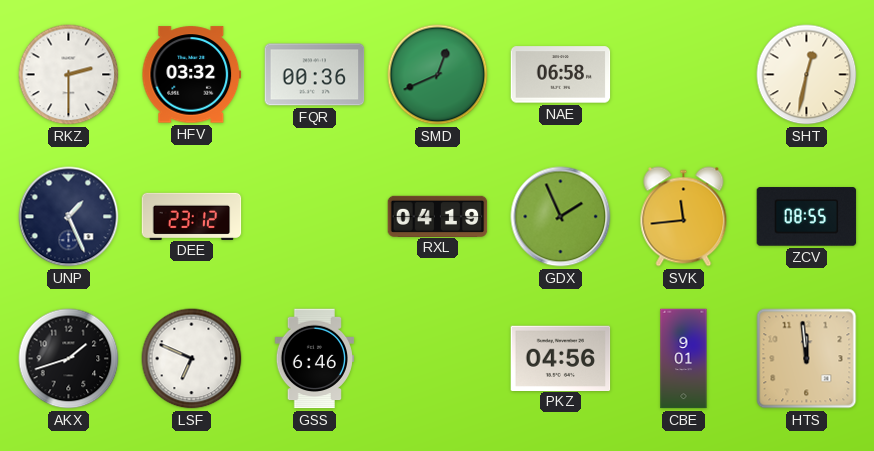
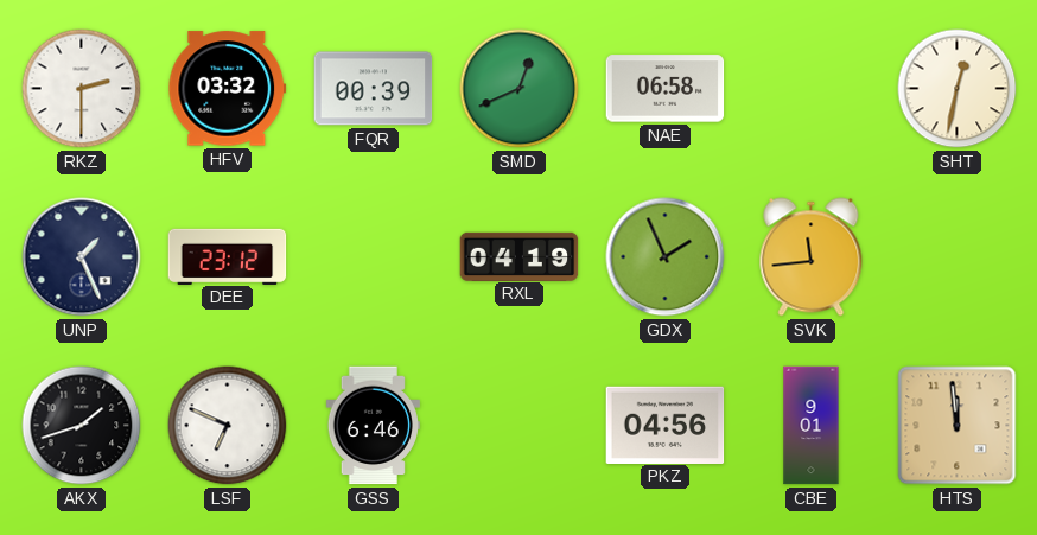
FQR: 00:36 -> 00:39 (374, 89)
ZCV: 08:55 -> none (807, 217)
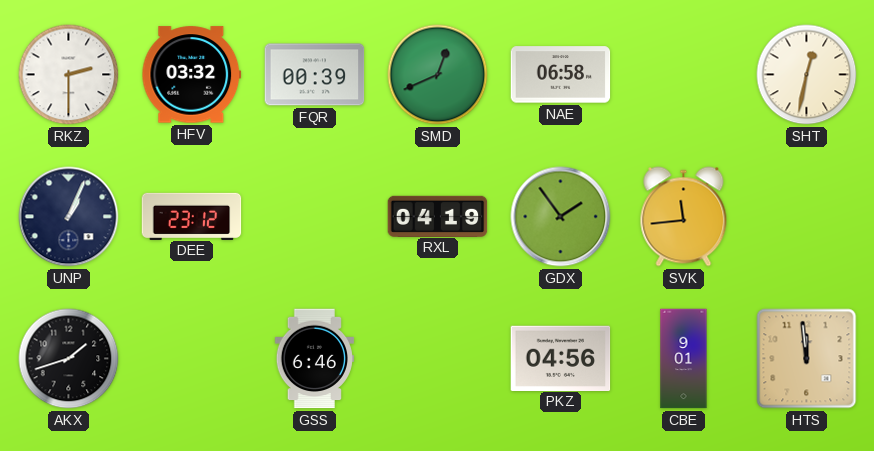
UNP: 1:26 -> 1:04 (69, 217)
GDX: 1:56 -> 1:54 (561, 217)
LSF: 6:49 -> none (228, 426)
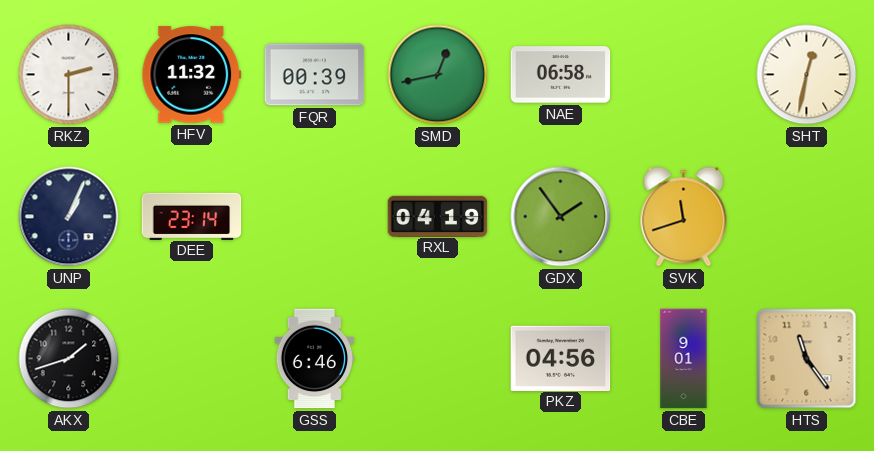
HFV: 03:32 -> 11:32 (192, 75)
SMD: 12:41 -> 12:43 (438, 75)
DEE: 23:12 -> 23:14 (192, 216)
SVK: 11:44 -> 11:42 (684, 217)
HTS: 11:59 -> 11:24 (807, 359)
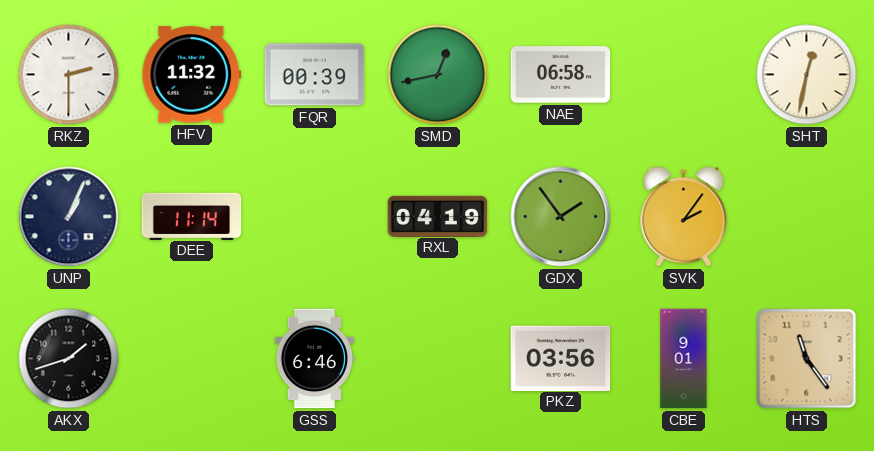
DEE: 23:14 -> 11:14 (192, 216)
SVK: 11:42 -> 2:06 (684, 217)
PKZ: 04:56 -> 03:56 (561, 358)
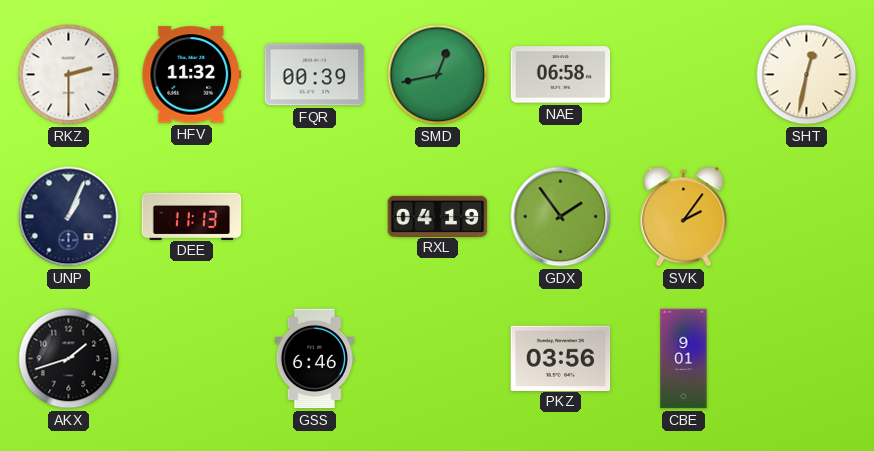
DEE: 11:14 -> 11:13 (192, 216)
HTS: 11:24 -> none (807, 359)
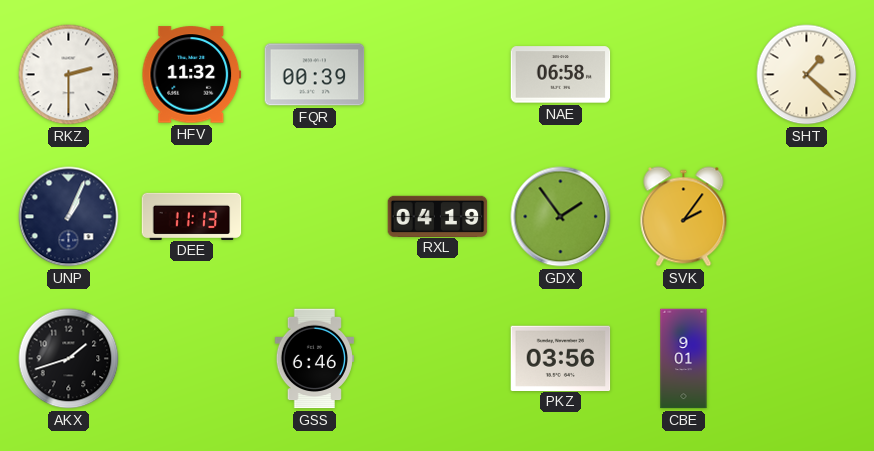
SMD: 12:43 -> none (438, 75)
SHT: 12:32 -> 1:22 (807, 75)
